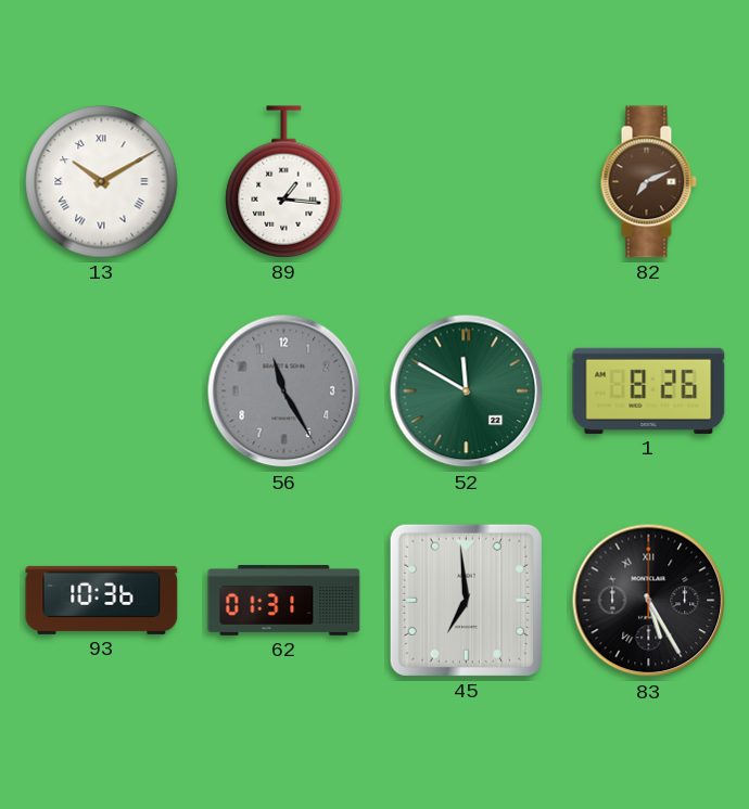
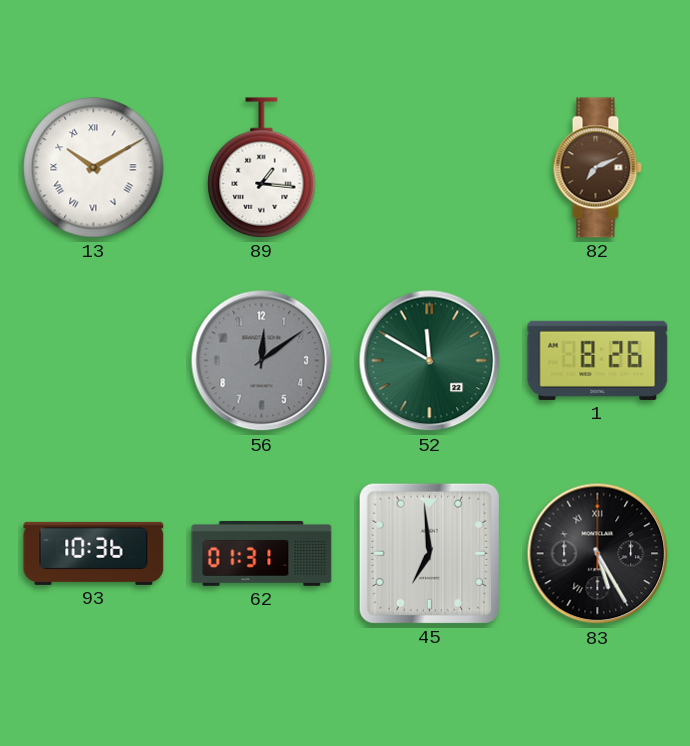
56: 11:25 -> 12:09 (262, 361)
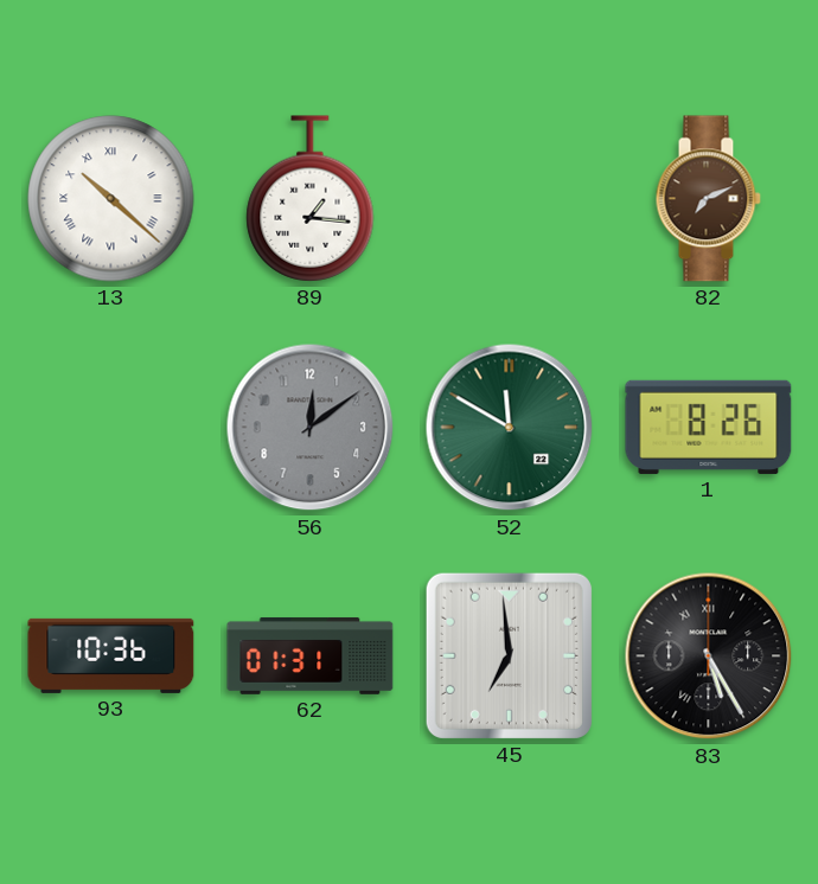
13: 10:10 -> 10:22 (111, 199)
